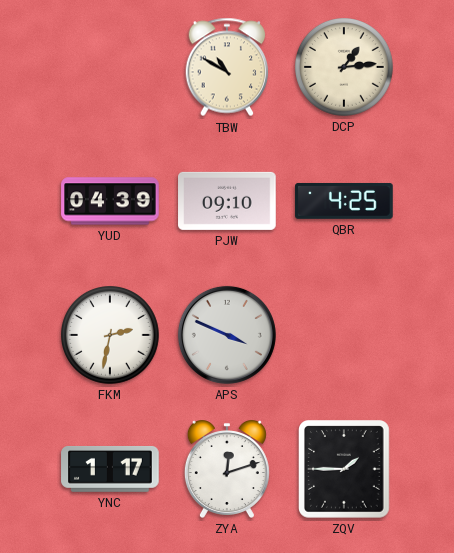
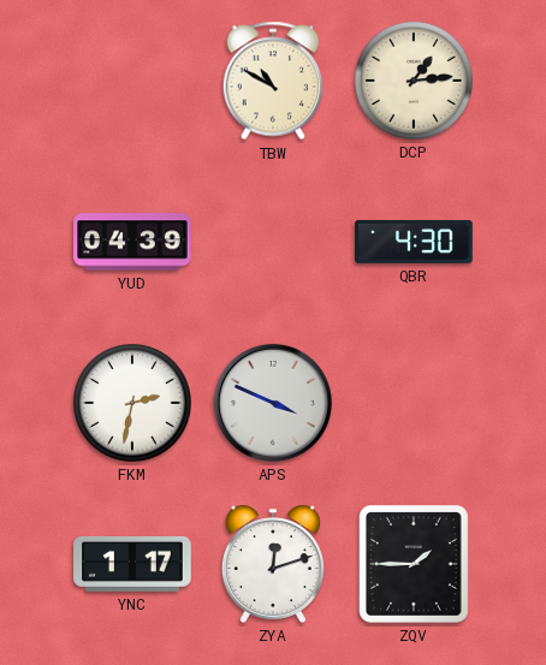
PJW: 09:10 -> none (227, 201)
QBR: 4:25 -> 4:30 (414, 242)
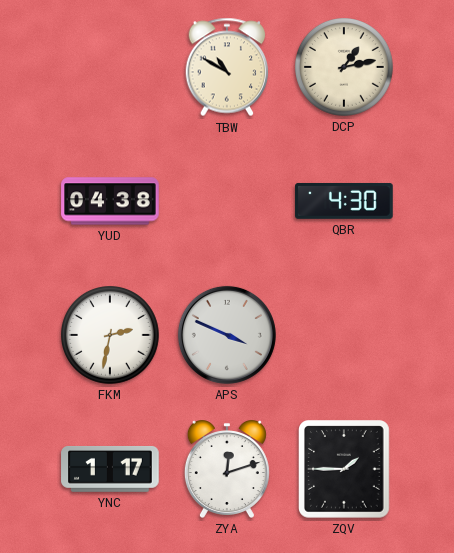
DCP: 1:14 -> 1:13 (345, 68)
YUD: 04:39 -> 04:38 (110, 201)
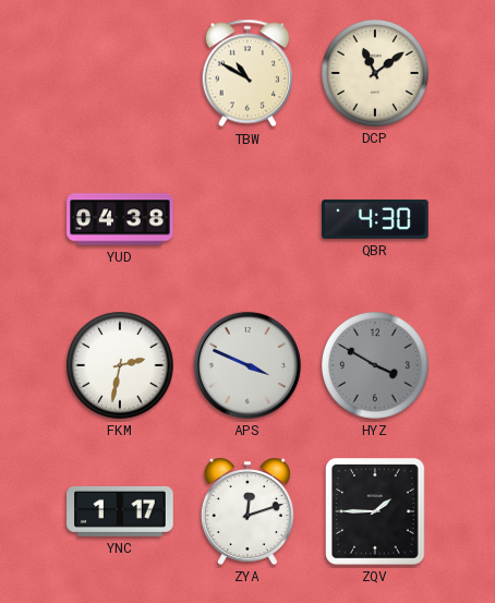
DCP: 1:13 -> 11:09 (376, 74)
HYZ: none -> 3:50 (376, 366)
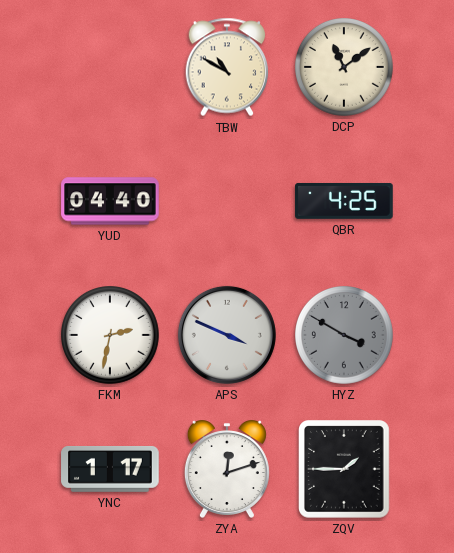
YUD: 04:38 -> 04:40 (110, 201)
QBR: 4:30 -> 4:25 (344, 201)
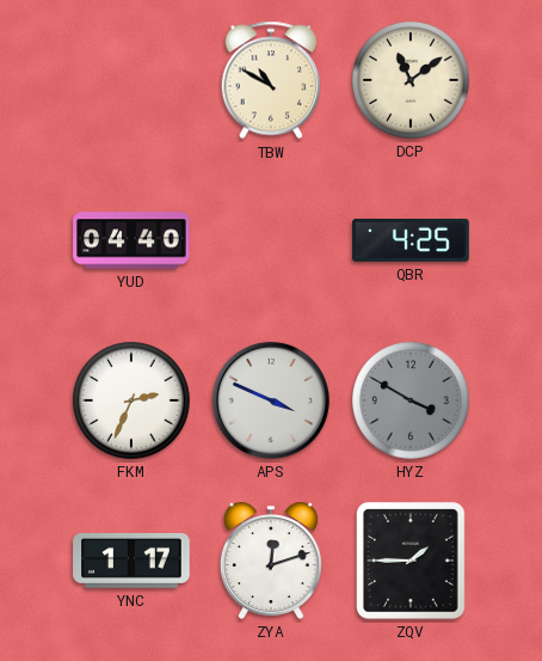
FKM: 2:32 -> 2:34 (133, 402)
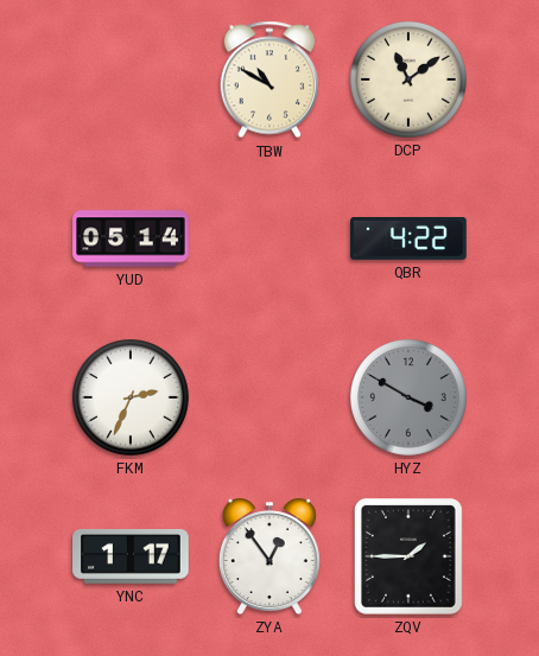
YUD: 04:40 -> 05:14 (131, 238)
QBR: 4:25 -> 4:22 (408, 238)
APS: 3:49 -> none (271, 400)
ZYA: 12:12 -> 12:54 (269, 558)
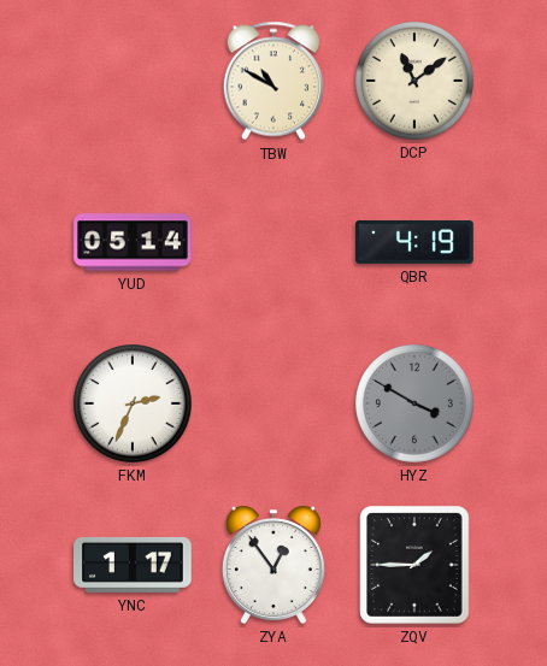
QBR: 4:22 -> 4:19 (414, 242)
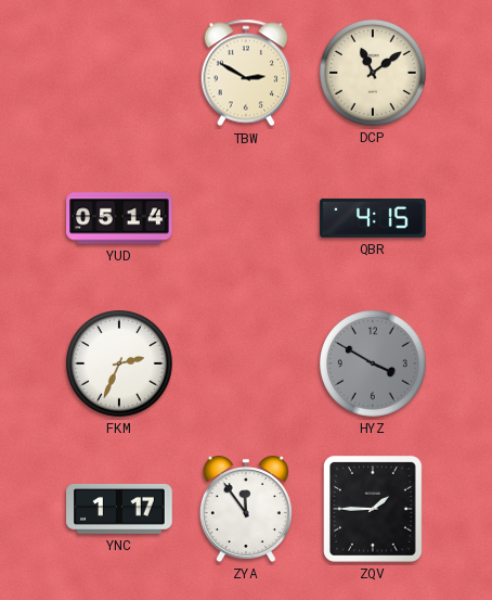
TBW: 10:50 -> 2:50 (246, 73)
QBR: 4:19 -> 4:15 (373, 218)
ZYA: 12:54 -> 11:54 (246, 510)
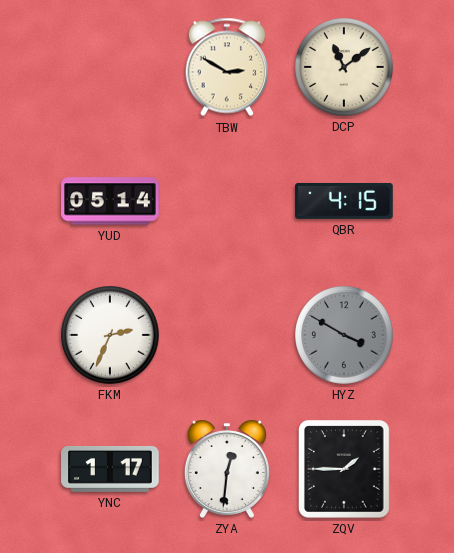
ZYA: 11:54 -> 12:31 (227, 470)
